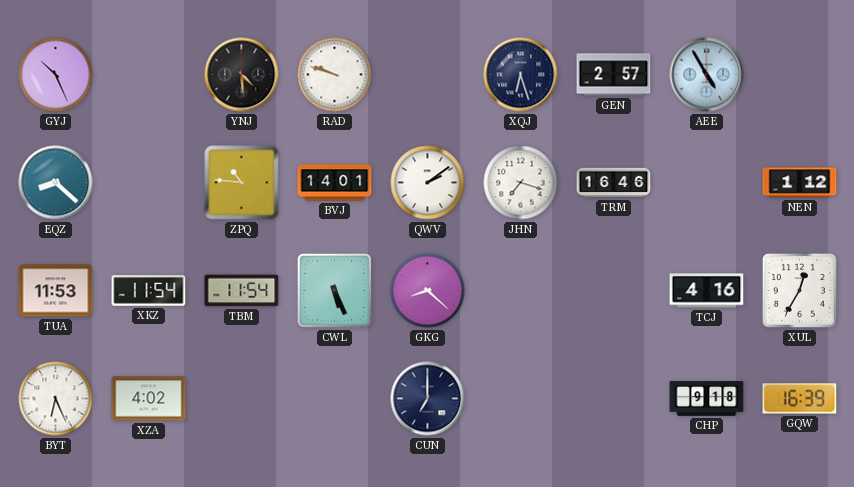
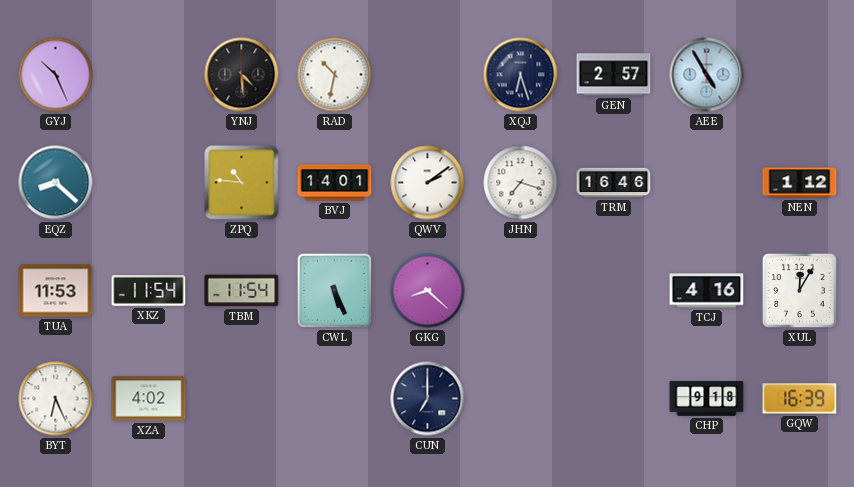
RAD: 9:48 -> 10:32 (335, 75)
XUL: 12:35 -> 12:05 (799, 290)
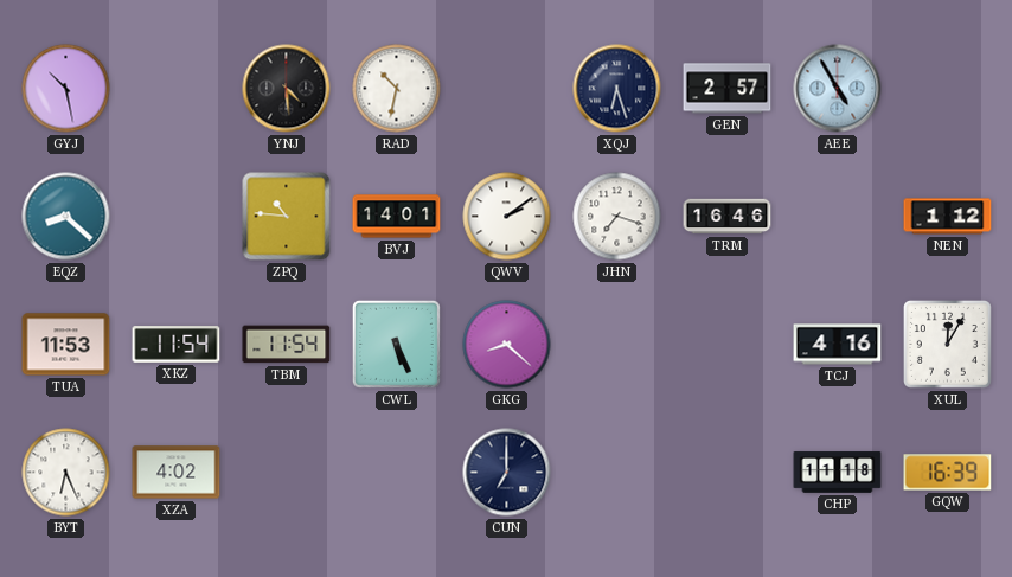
GYJ: 10:26 -> 10:28 (66, 89)
CHP: 9:18 -> 11:18 (838, 473)
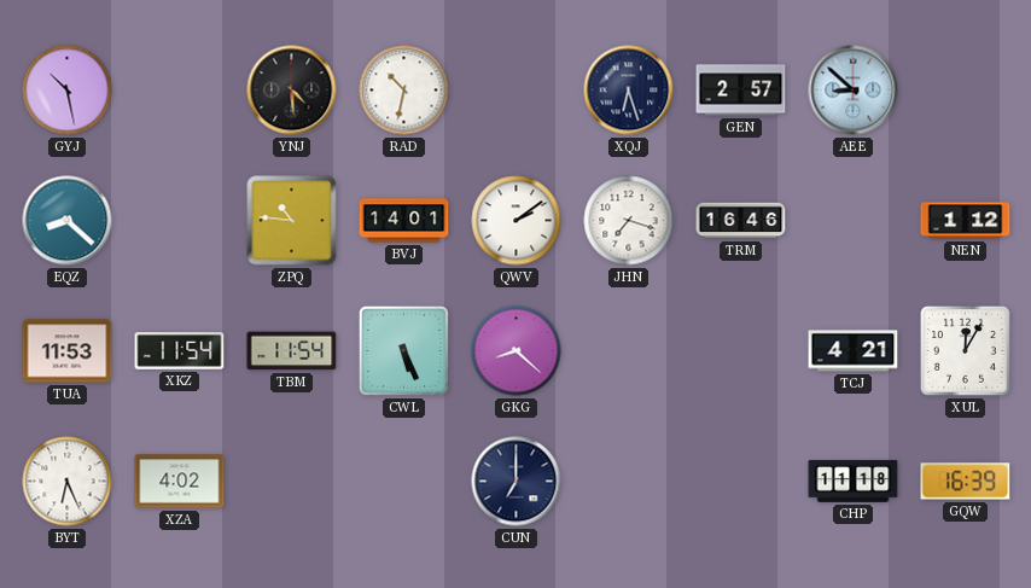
AEE: 4:55 -> 8:52 (854, 91)
TCJ: 4:16 -> 4:21 (854, 351)
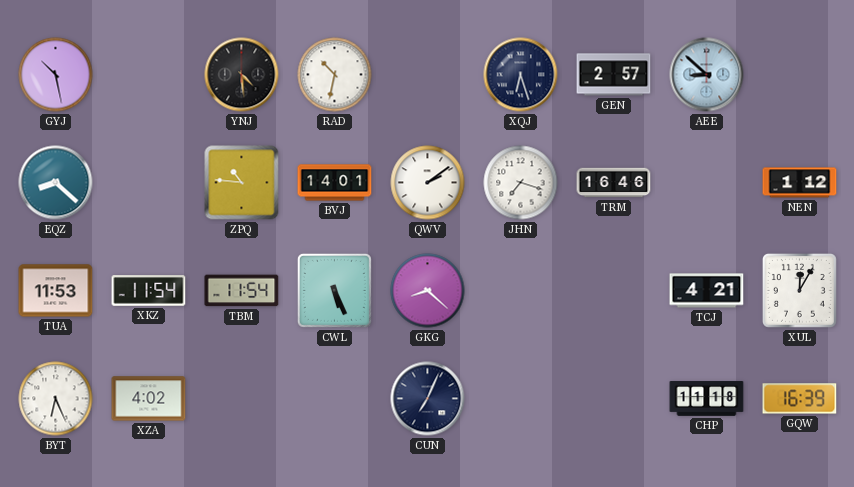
CUN: 7:00 -> 7:04 (428, 399)
